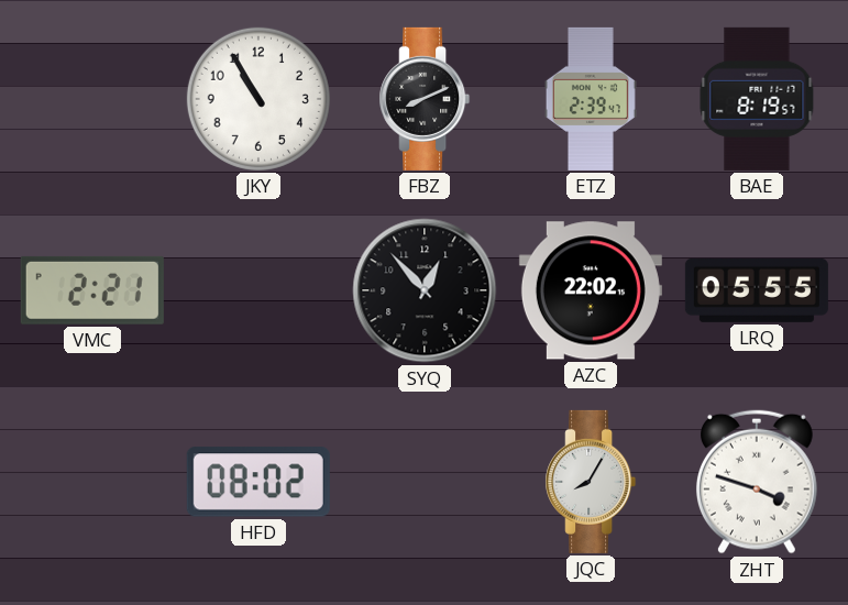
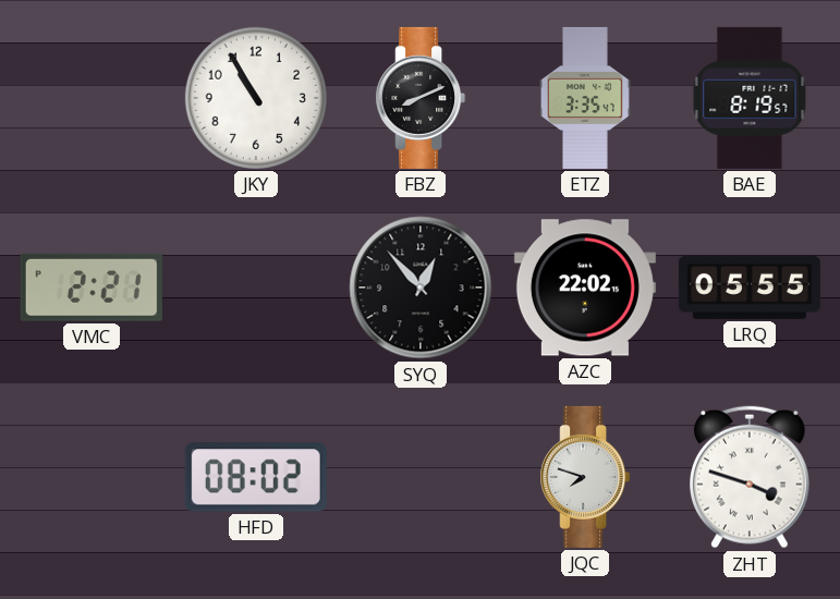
ETZ: 2:39 -> 3:35 (585, 98)
JQC: 8:05 -> 7:48 (585, 477)
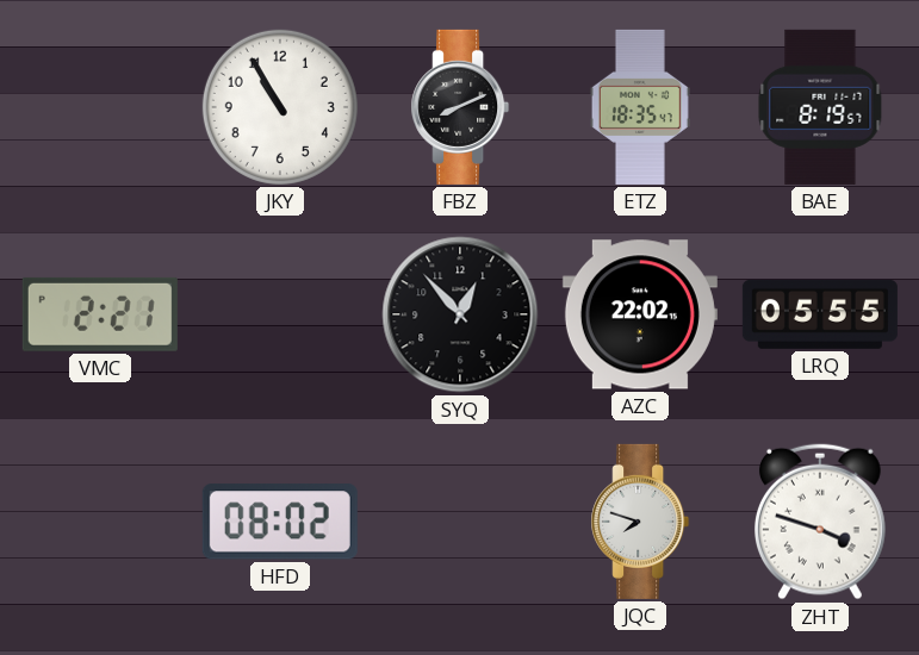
ETZ: 3:35 -> 18:35 (640, 107)
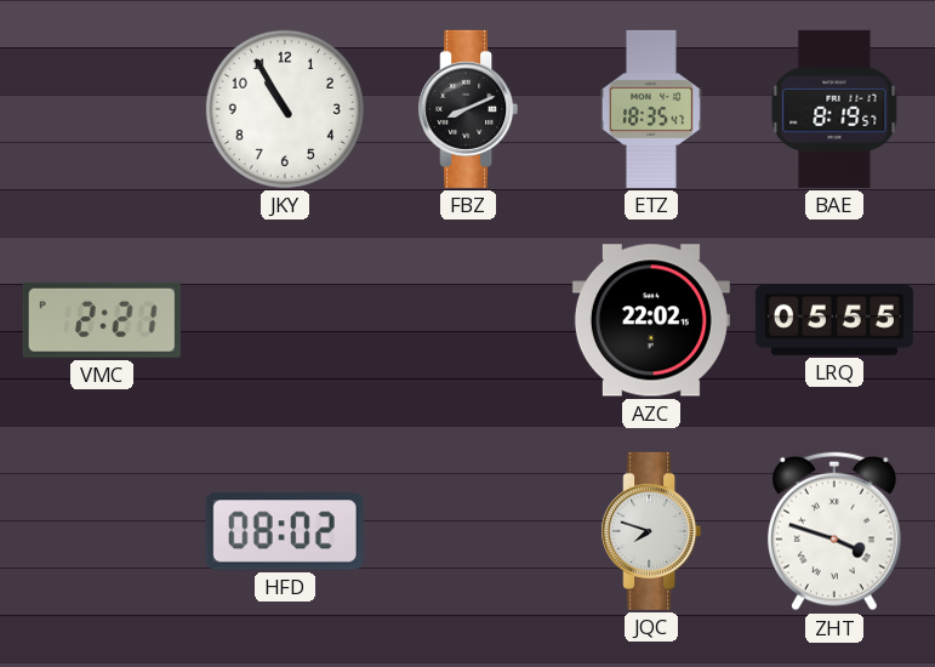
SYQ: 12:53 -> none (460, 314)
